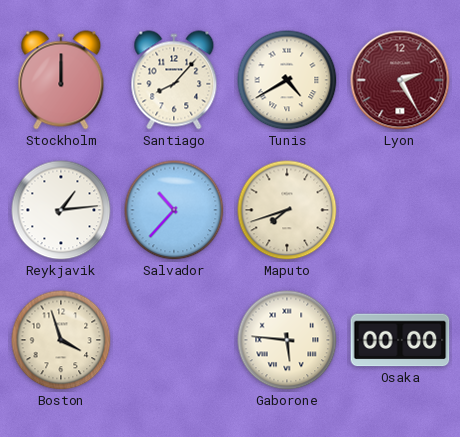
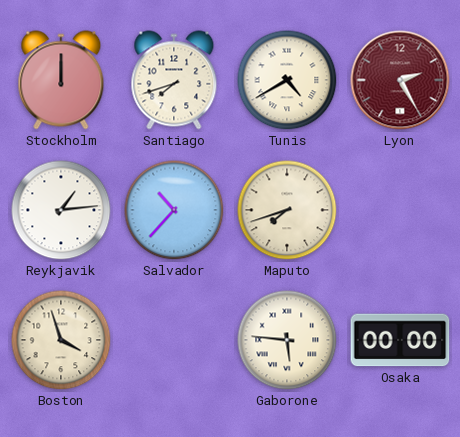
Santiago: 8:07 -> 7:42 (174, 80)
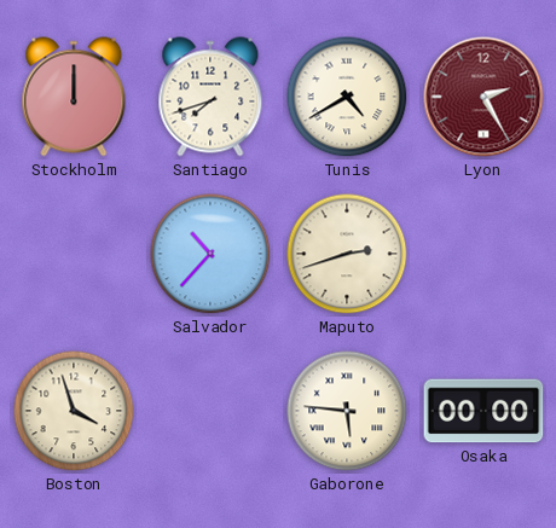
Reykjavik: 1:14 -> none (61, 210)
Maputo: 7:42 -> 2:42 (347, 254)
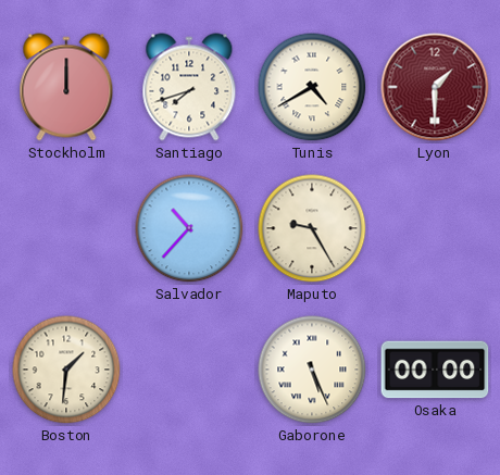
Lyon: 2:25 -> 1:30 (435, 87)
Maputo: 2:42 -> 9:25 (312, 228)
Boston: 3:57 -> 1:31 (66, 370)
Gaborone: 5:46 -> 5:26 (312, 370)
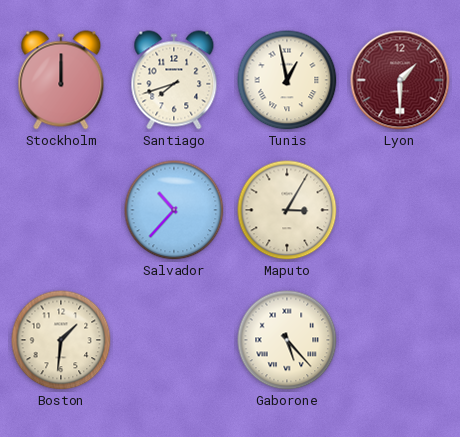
Tunis: 4:40 -> 12:58 (287, 80)
Maputo: 9:25 -> 3:05 (287, 210)
Gaborone: 5:26 -> 5:23 (287, 340)
Osaka: 00:00 -> none (435, 370)
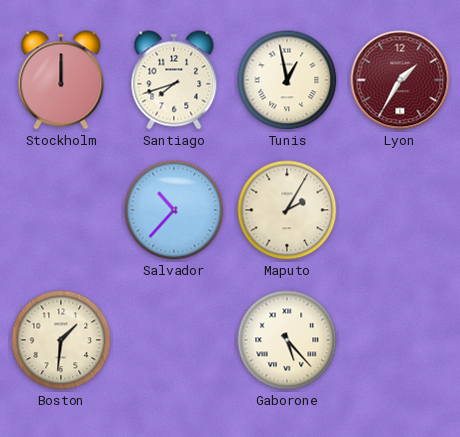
Lyon: 1:30 -> 1:35 (400, 80)
Maputo: 3:05 -> 2:05 (287, 210)
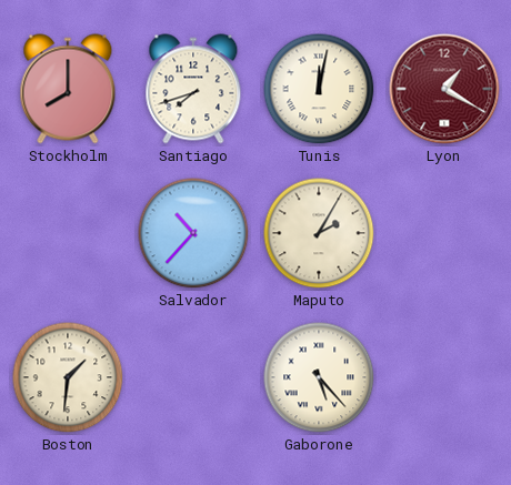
Stockholm: 12:00 -> 8:00 (68, 89)
Tunis: 12:58 -> 12:02 (319, 89)
Lyon: 1:35 -> 1:20 (444, 89)
